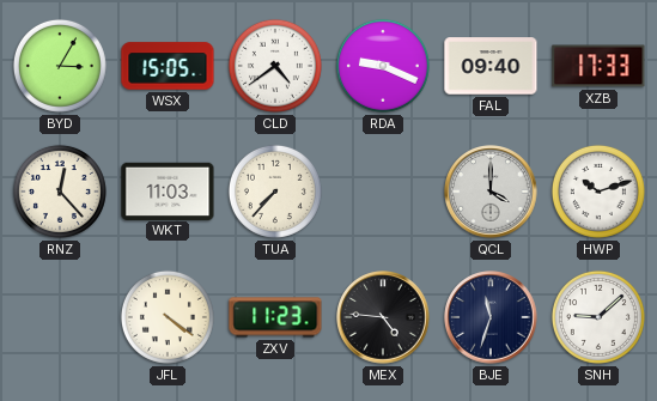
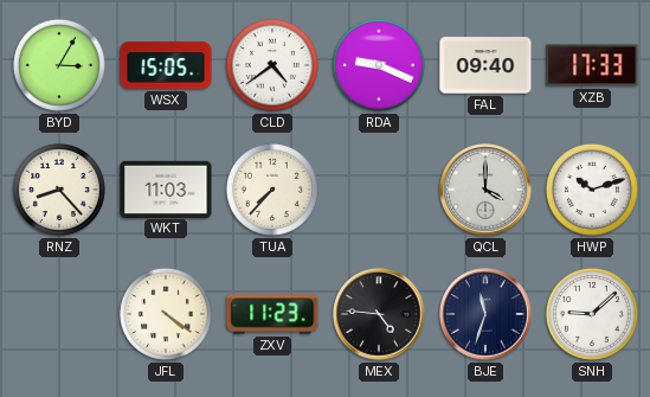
RNZ: 12:23 -> 8:23 (59, 190)
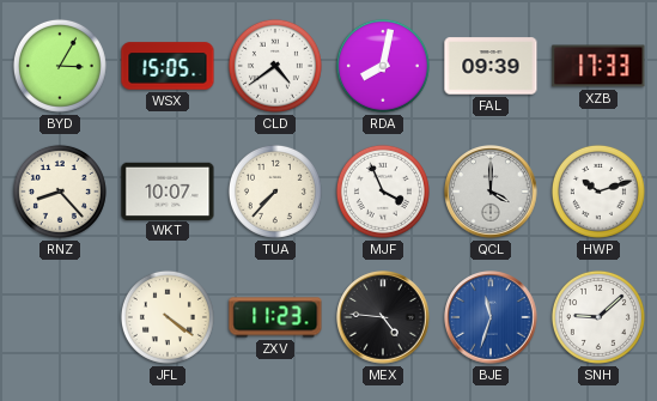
RDA: 9:19 -> 8:02 (383, 66)
FAL: 09:40 -> 09:39 (491, 66)
WKT: 11:03 -> 10:07 (168, 190)
MJF: none -> 3:56 (383, 192)
BJE dial: navy -> blue (491, 317)
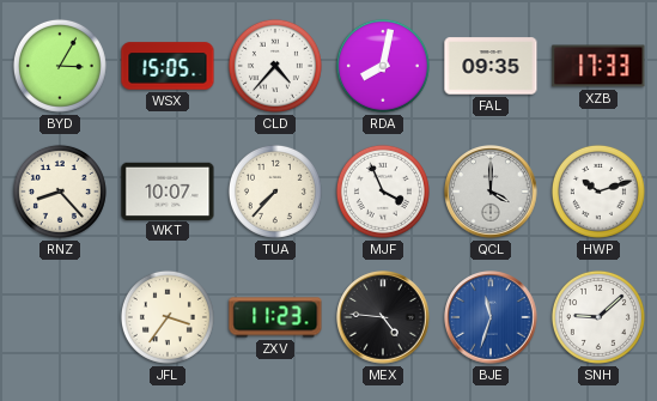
CLD: 4:39 -> 4:37 (275, 66)
FAL: 09:39 -> 09:35 (491, 66)
JFL: 4:21 -> 3:36 (168, 317)
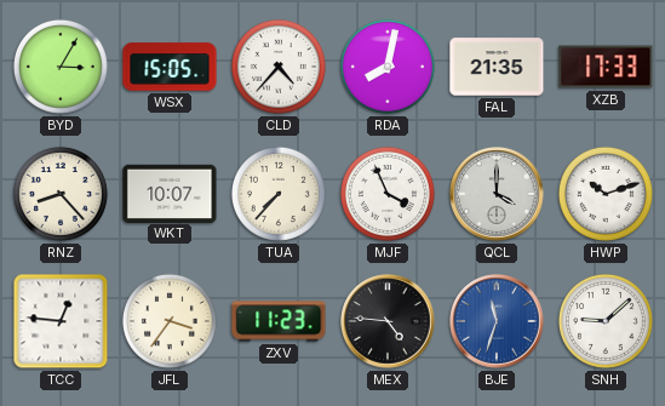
FAL: 09:35 -> 21:35 (497, 67)
TCC: none -> 12:46 (61, 321)
